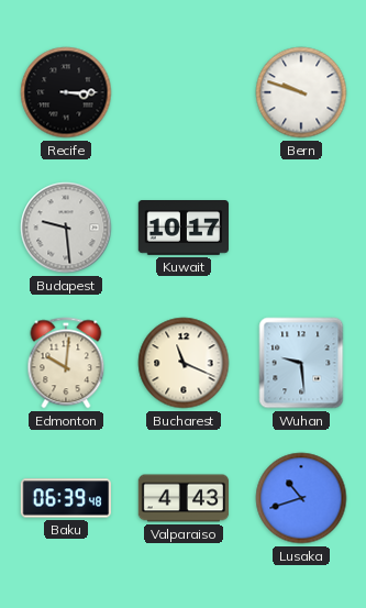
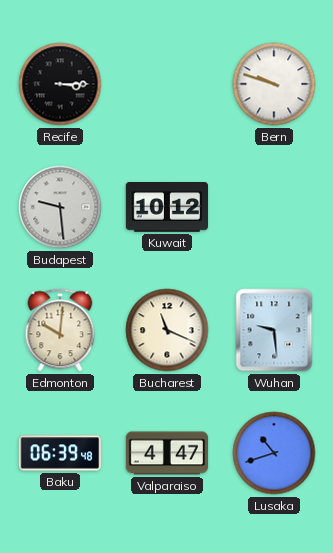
Kuwait: 10:17 -> 10:12 (166, 208)
Valparaiso: 4:43 -> 4:47 (167, 453)
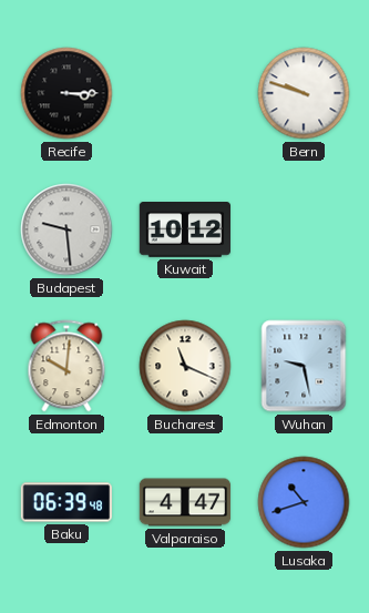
Wuhan: 9:29 -> 9:28 (304, 366)
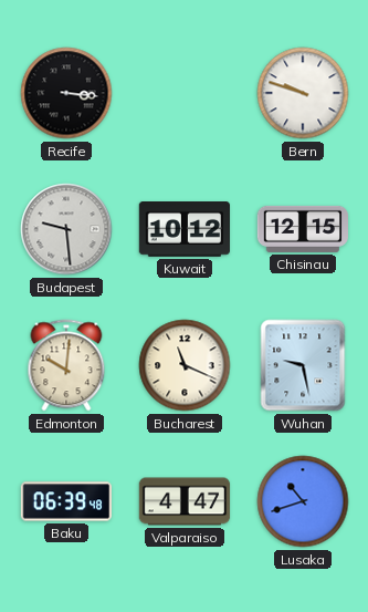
Recife: 3:15 -> 3:16 (66, 93)
Chisinau: none -> 12:15 (303, 229)
